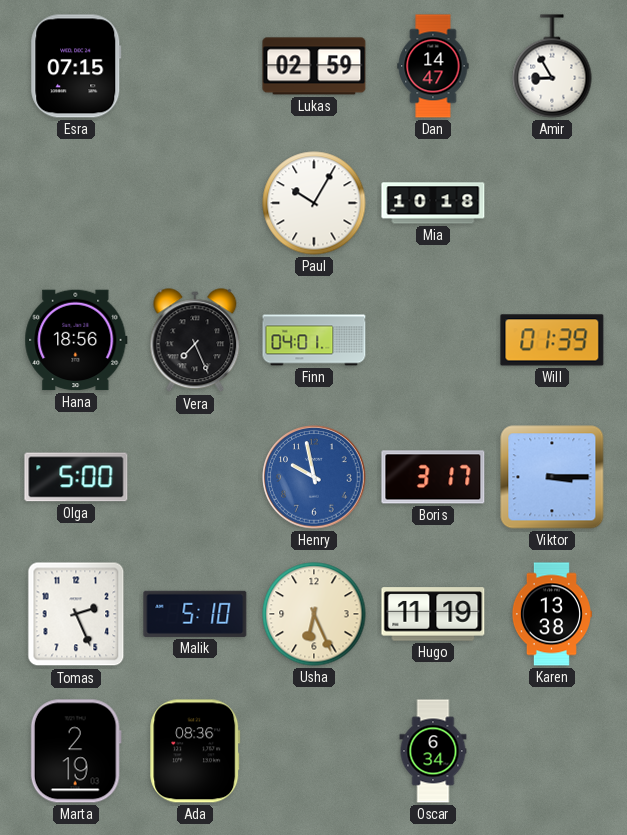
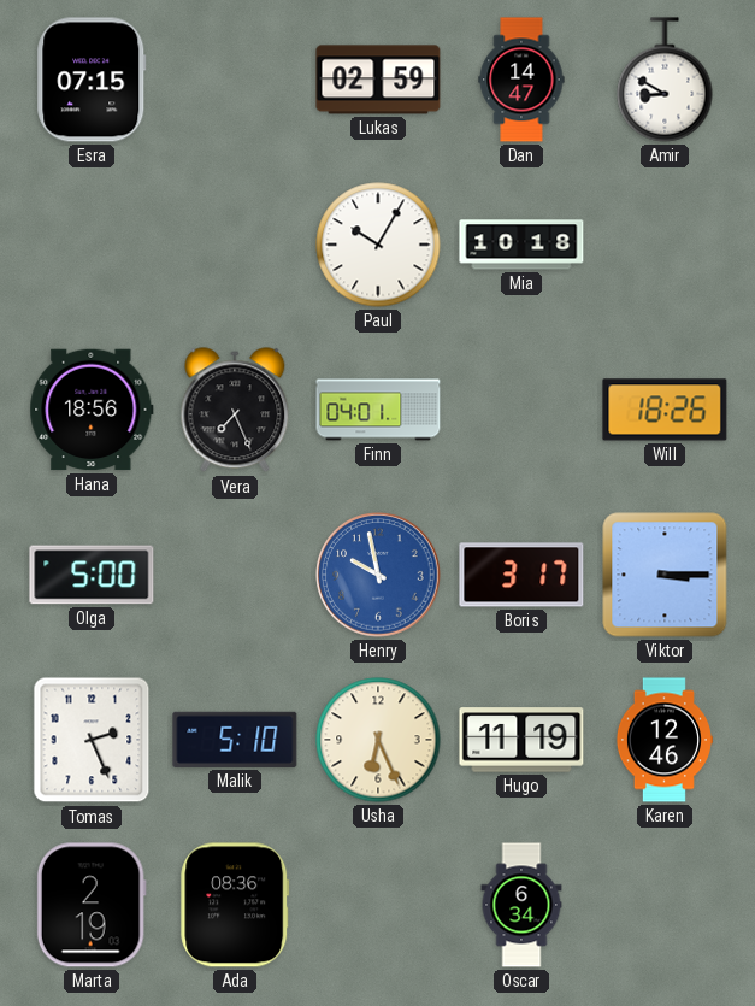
Amir: 8:55 -> 8:50 (665, 80)
Will: 01:39 -> 18:26 (665, 410)
Karen: 13:38 -> 12:46 (663, 740)
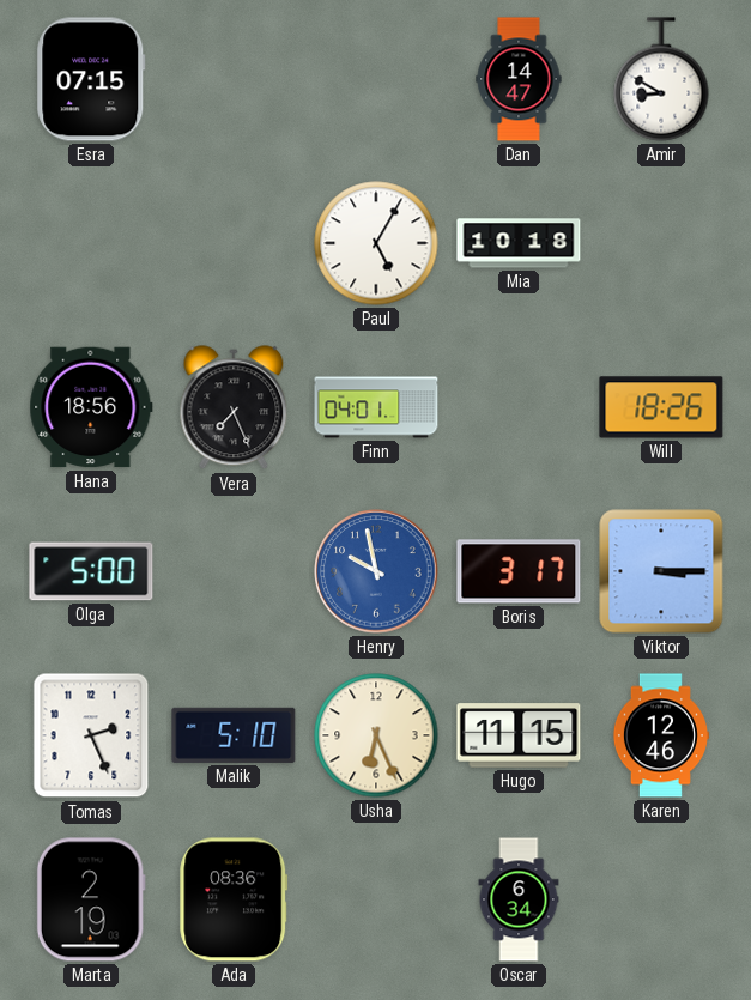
Lukas: 02:59 -> none (378, 80)
Paul: 10:05 -> 5:05 (376, 243)
Hugo: 11:19 -> 11:15 (519, 735)
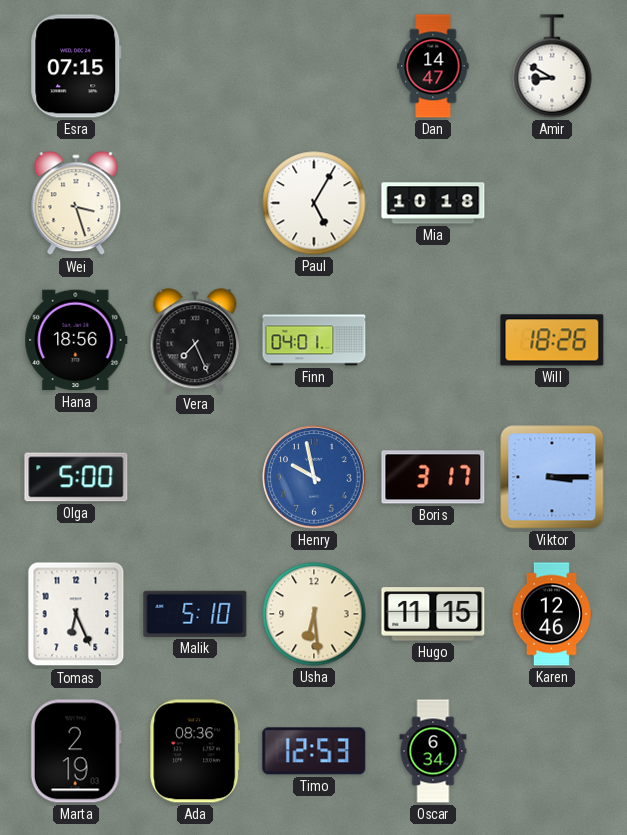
Wei: none -> 3:27 (76, 204)
Tomas: 2:26 -> 6:26 (76, 614)
Usha: 6:26 -> 6:29 (314, 614)
Timo: none -> 12:53 (314, 751)
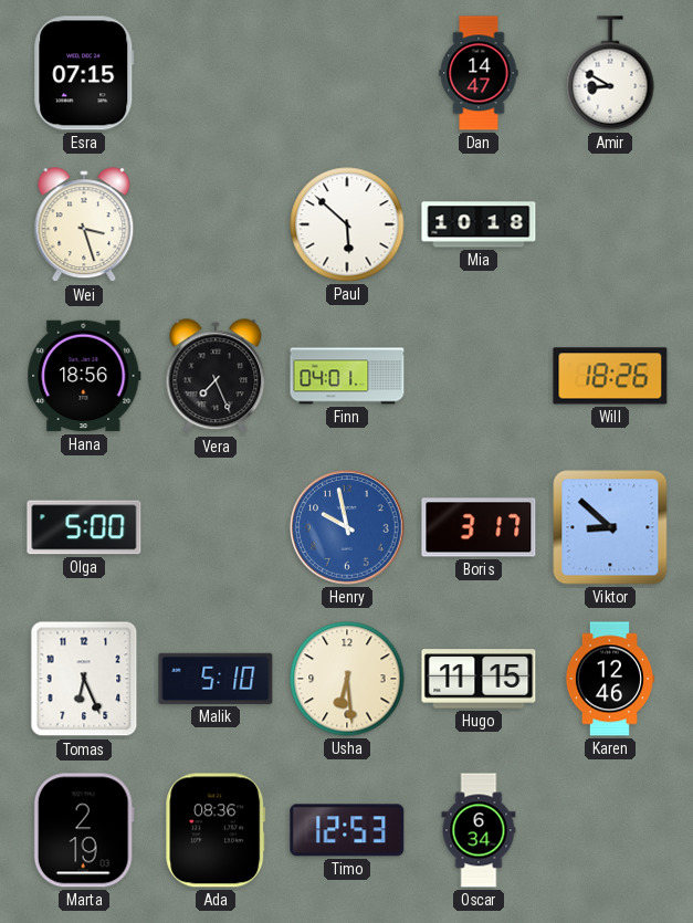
Paul: 5:05 -> 5:52 (347, 224)
Viktor: 3:15 -> 8:52 (610, 527)
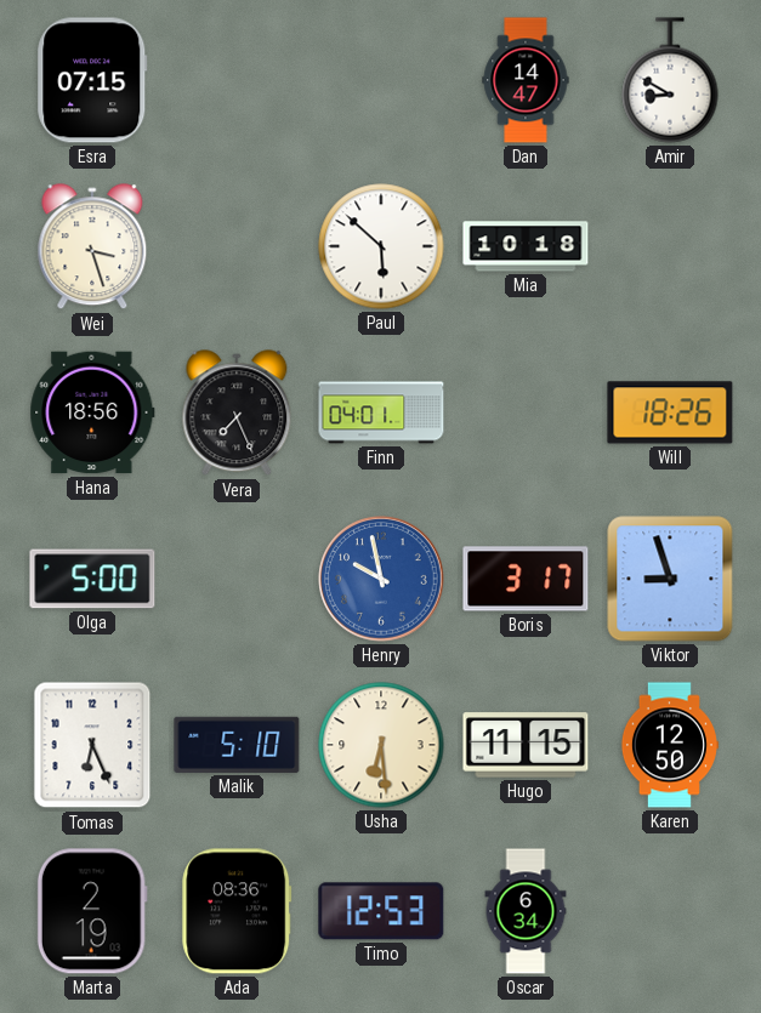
Viktor: 8:52 -> 8:57 (670, 579)
Karen: 12:46 -> 12:50 (669, 745)
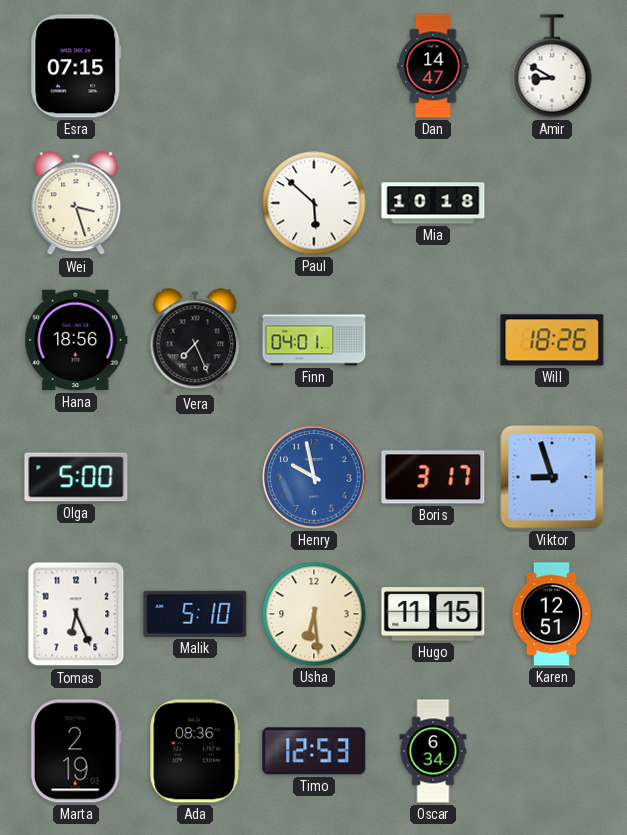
Karen: 12:50 -> 12:51 (551, 614)
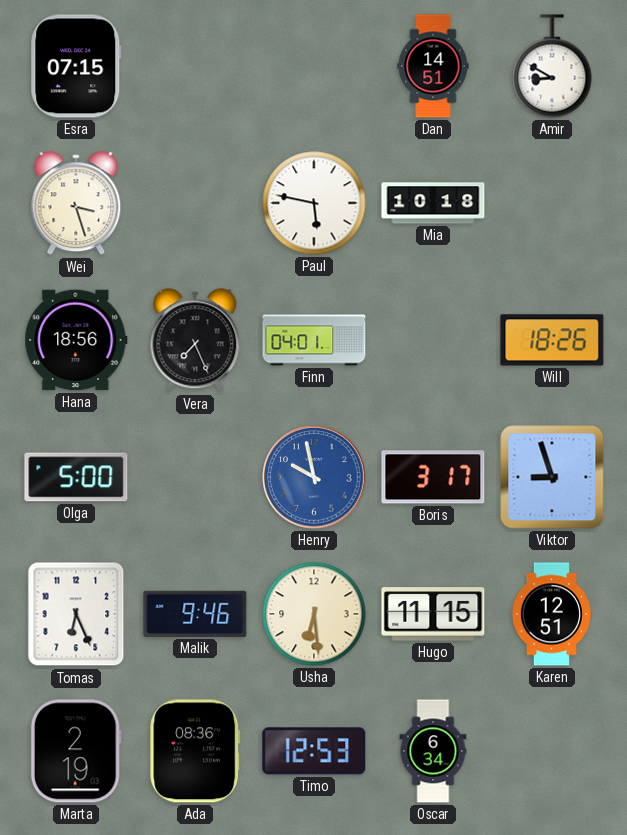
Dan: 14:47 -> 14:51 (433, 66)
Paul: 5:52 -> 5:47 (314, 203)
Malik: 5:10 -> 9:46 (195, 614)
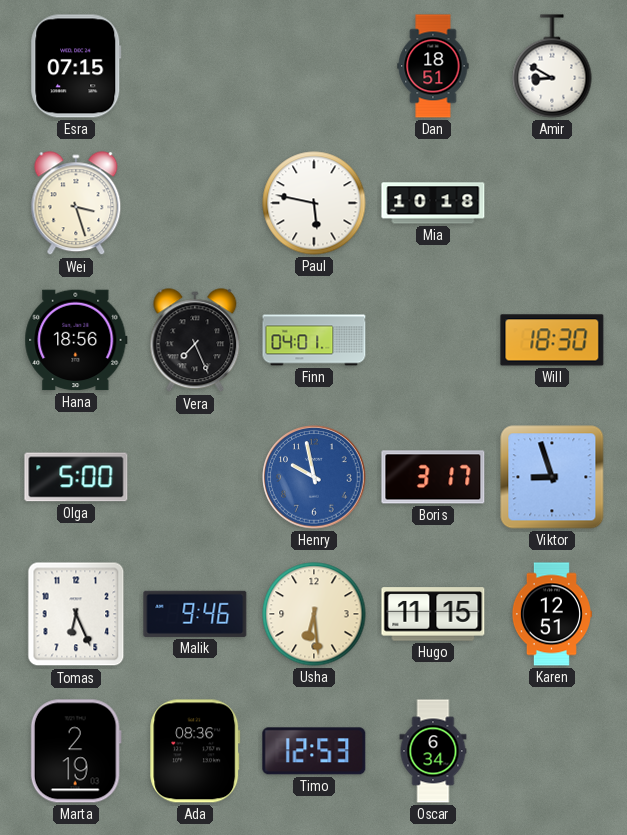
Dan: 14:51 -> 18:51 (433, 66)
Will: 18:26 -> 18:30 (552, 340)
